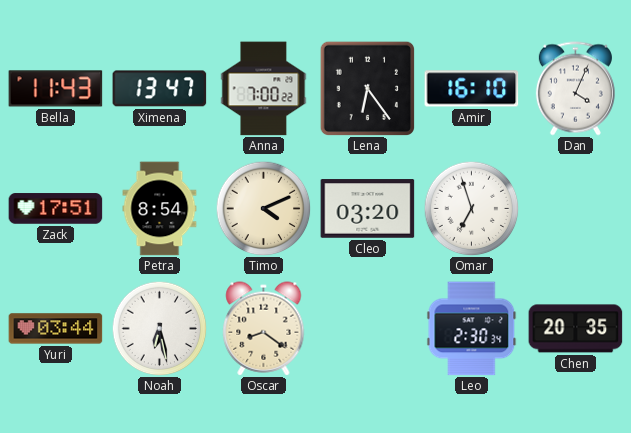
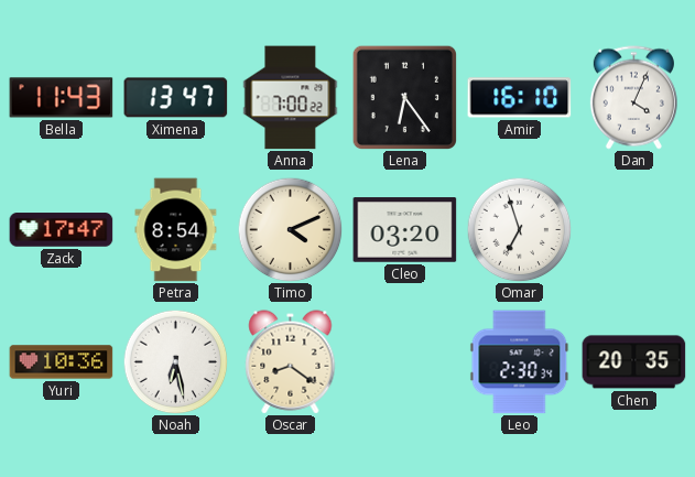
Zack: 17:51 -> 17:47 (62, 230)
Yuri: 03:44 -> 10:36 (62, 362)
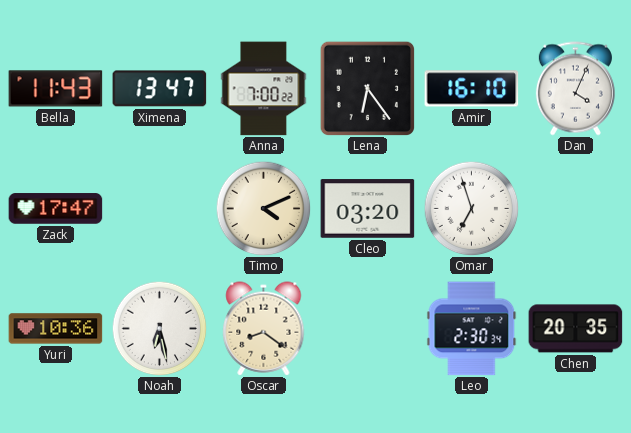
Petra: 8:54 -> none (176, 230)
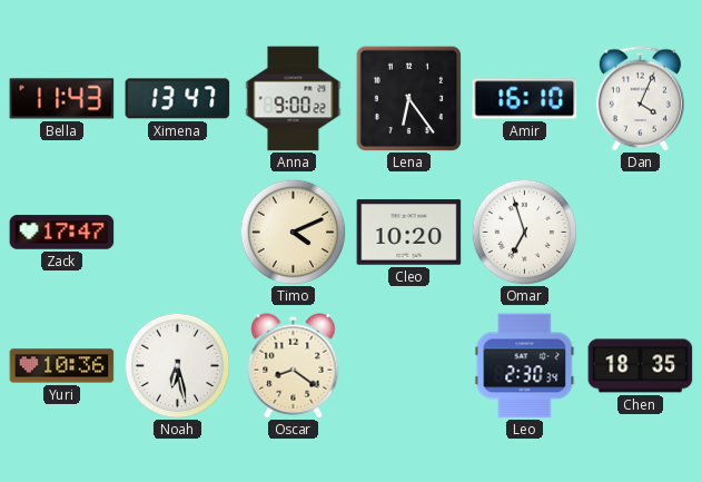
Anna: 7:00 -> 9:00 (294, 99)
Cleo: 03:20 -> 10:20 (409, 233)
Chen: 20:35 -> 18:35 (641, 366)
